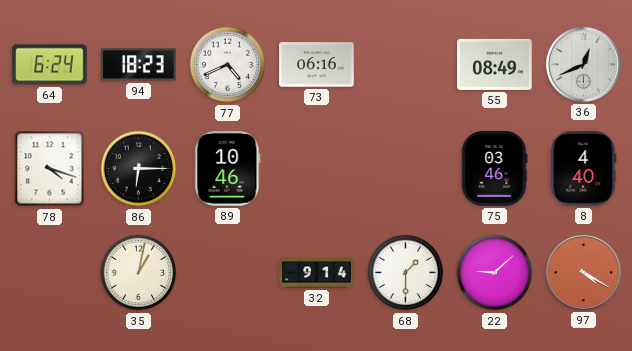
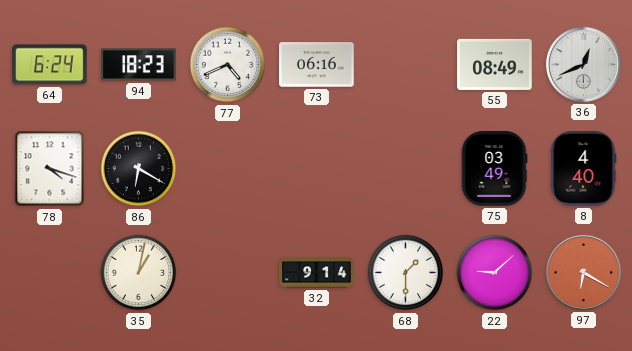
86: 6:15 -> 6:20 (139, 169)
89: 10:46 -> none (228, 169)
75: 03:46 -> 03:49 (494, 169)
97: 4:20 -> 6:20 (583, 272)
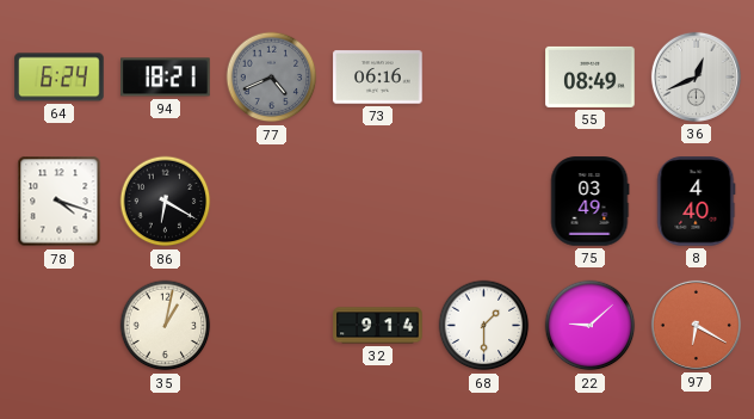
94: 18:23 -> 18:21 (166, 78)
77 dial: white -> grey (272, 78)
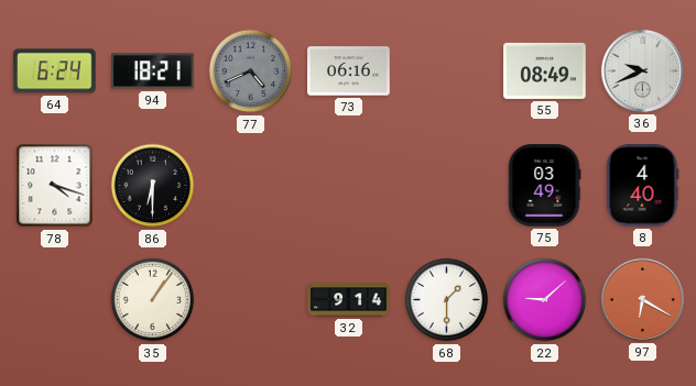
36: 12:41 -> 9:41 (642, 70)
86: 6:20 -> 6:30 (153, 186)
35: 1:02 -> 1:06 (153, 300)
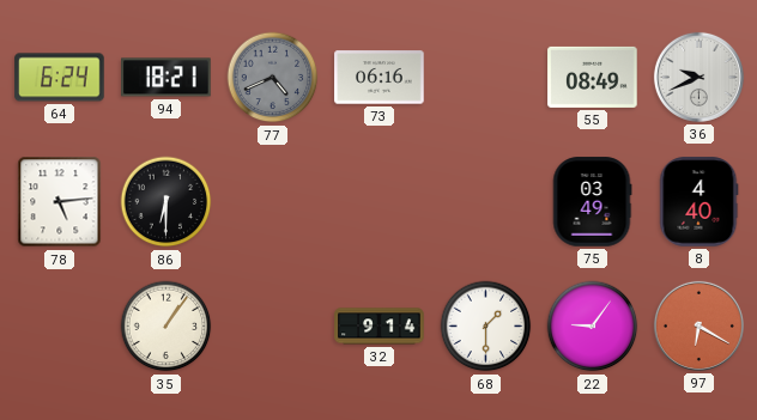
78: 4:18 -> 5:14 (60, 202)
22: 9:08 -> 9:06 (593, 327)
